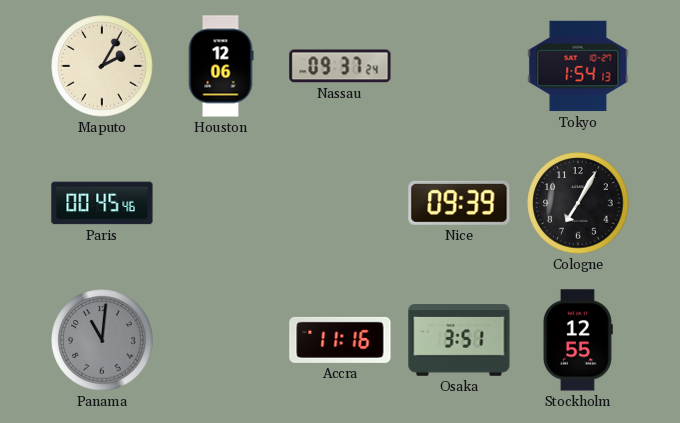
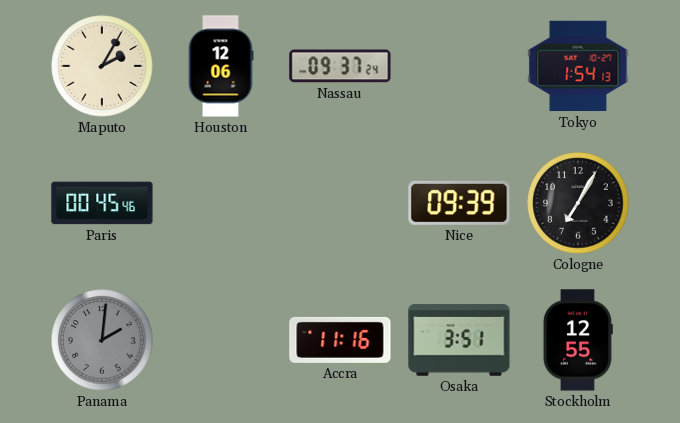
Panama: 11:01 -> 2:01 (102, 340)
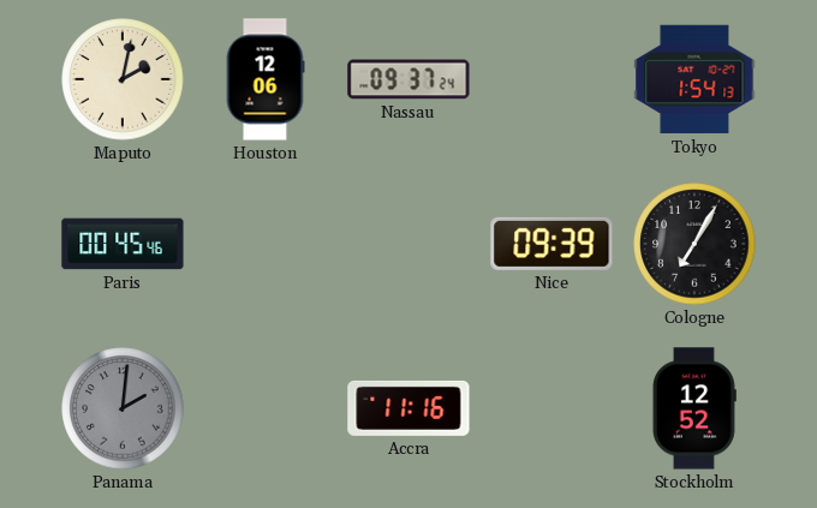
Maputo: 2:05 -> 2:02 (123, 79)
Osaka: 3:51 -> none (459, 340)
Stockholm: 12:55 -> 12:52 (694, 408)
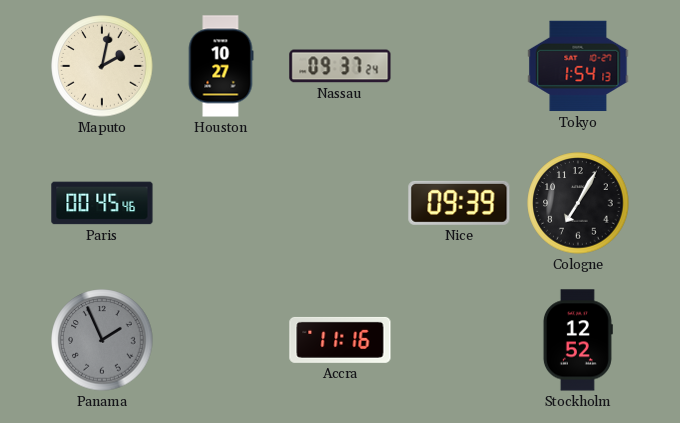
Houston: 12:06 -> 10:27 (221, 66)
Panama: 2:01 -> 1:56 (102, 340)
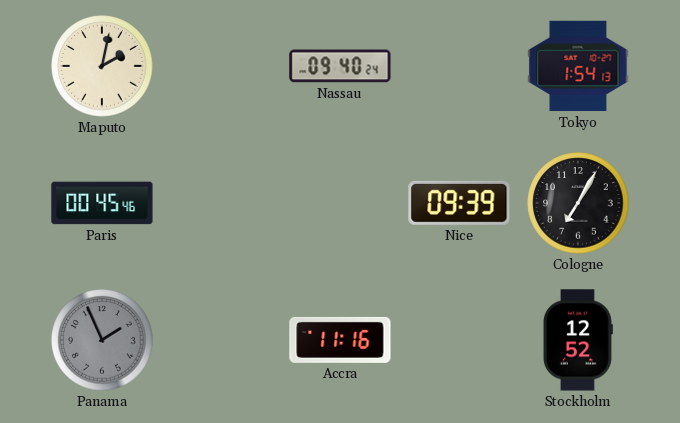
Houston: 10:27 -> none (221, 66)
Nassau: 09:37 -> 09:40 (340, 66)
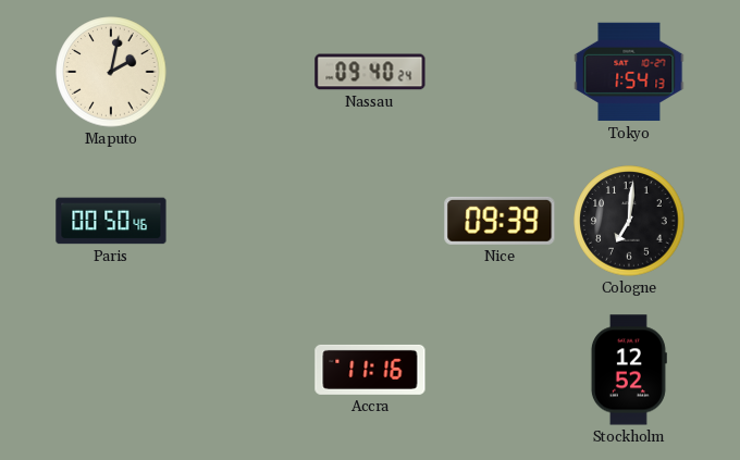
Paris: 00:45 -> 00:50 (111, 221)
Cologne: 7:05 -> 7:01 (629, 221)
Panama: 1:56 -> none (102, 340)
